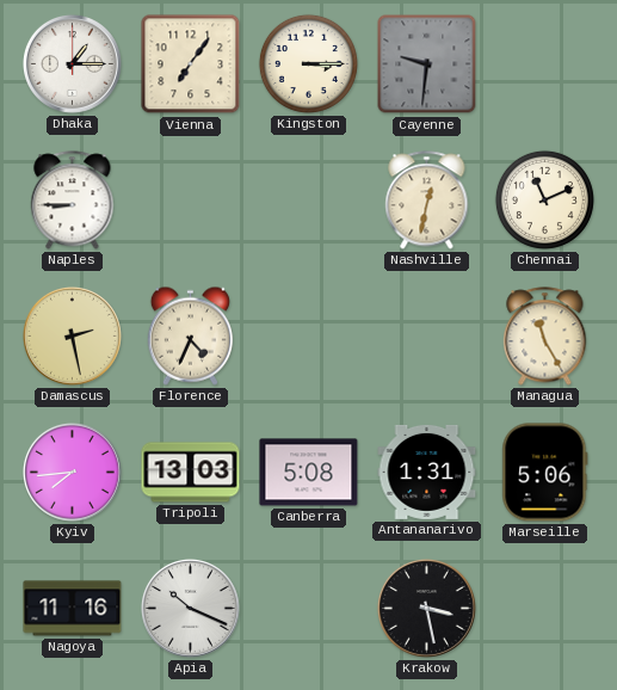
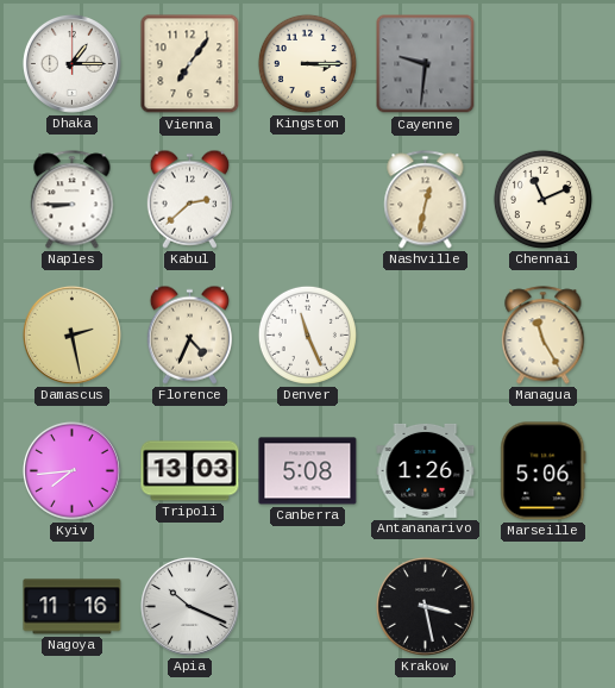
Kabul: none -> 2:38 (189, 199)
Denver: none -> 11:26 (307, 334)
Antananarivo: 1:31 -> 1:26 (426, 470)
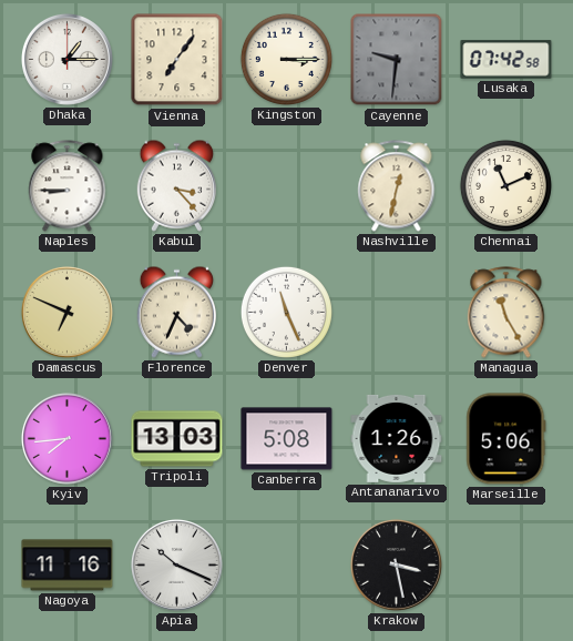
Lusaka: none -> 07:42 (507, 60)
Kabul: 2:38 -> 3:23 (176, 185)
Damascus: 2:28 -> 6:49 (66, 312)
